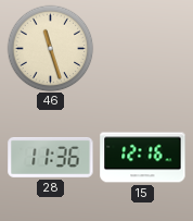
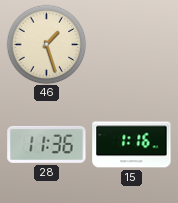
46: 11:27 -> 1:27 (46, 44)
15: 12:16 -> 1:16 (132, 145)
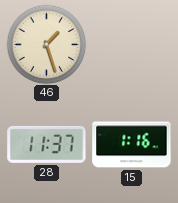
28: 11:36 -> 11:37 (47, 144)
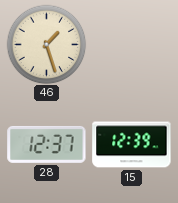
28: 11:37 -> 12:37 (47, 144)
15: 1:16 -> 12:39 (132, 145)
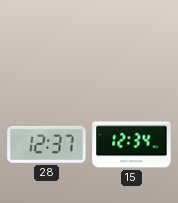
46: 1:27 -> none (46, 44)
15: 12:39 -> 12:34 (132, 145)
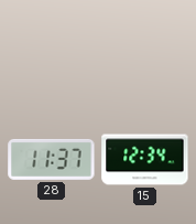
28: 12:37 -> 11:37 (52, 159)
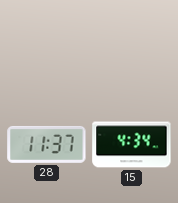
15: 12:34 -> 4:34 (132, 145)
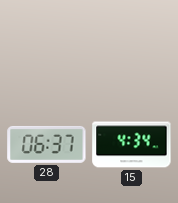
28: 11:37 -> 06:37 (47, 144)
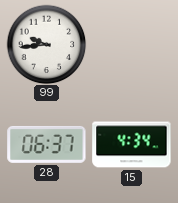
99: none -> 9:44 (46, 44)
